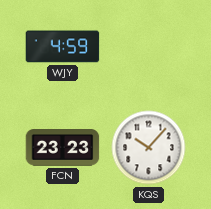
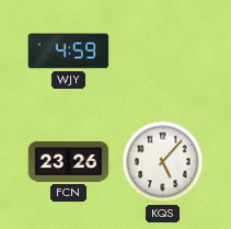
FCN: 23:23 -> 23:26 (69, 162)
KQS: 10:07 -> 5:07 (163, 162)
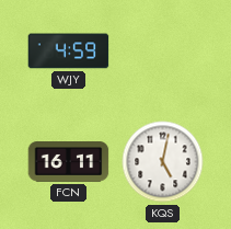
FCN: 23:26 -> 16:11 (69, 162)
KQS: 5:07 -> 5:02 (163, 162)
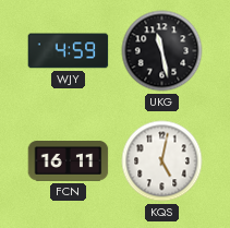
UKG: none -> 11:28 (162, 51)
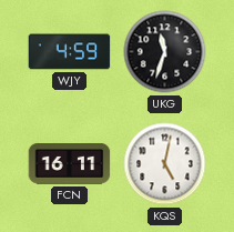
UKG: 11:28 -> 11:33 (165, 52)
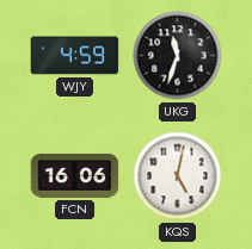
FCN: 16:11 -> 16:06 (75, 176)
